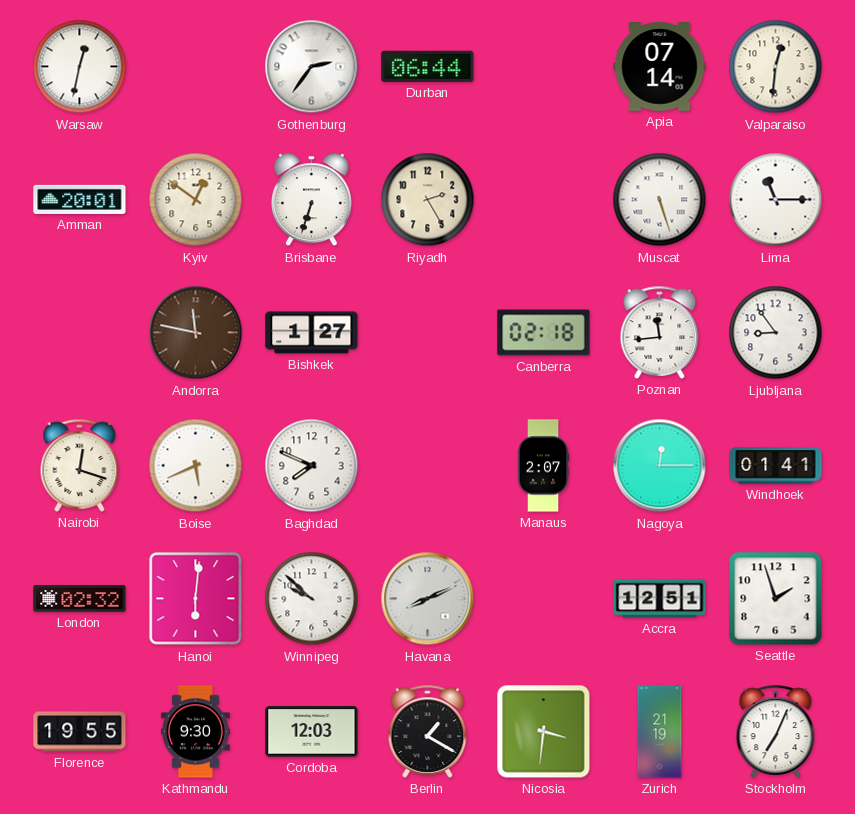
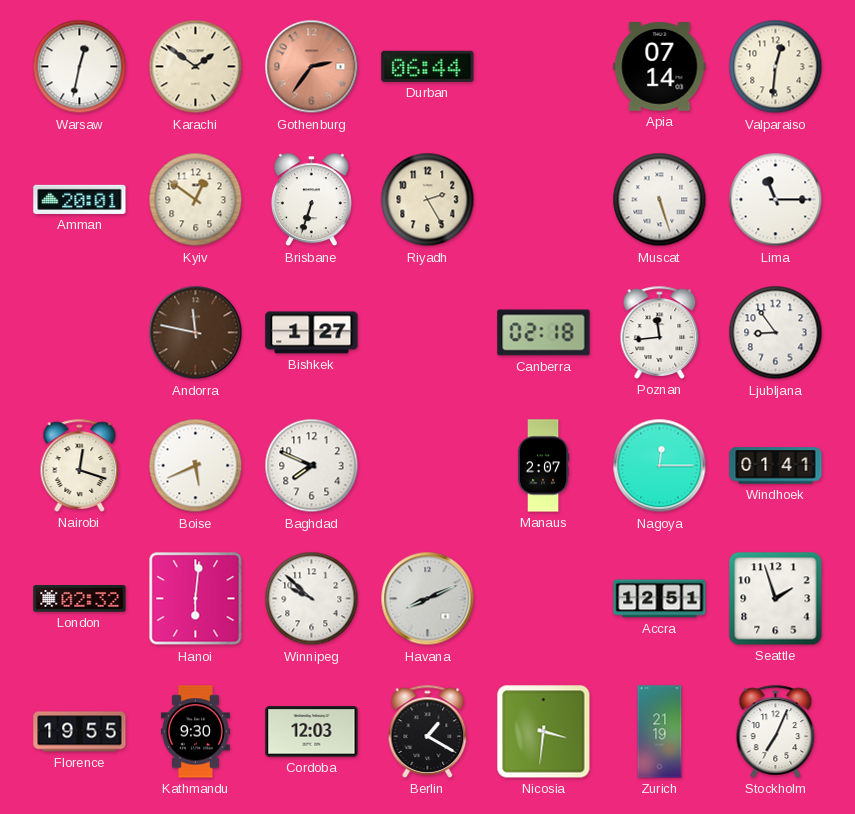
Karachi: none -> 1:51 (196, 67)
Gothenburg dial: white -> salmon (312, 67)
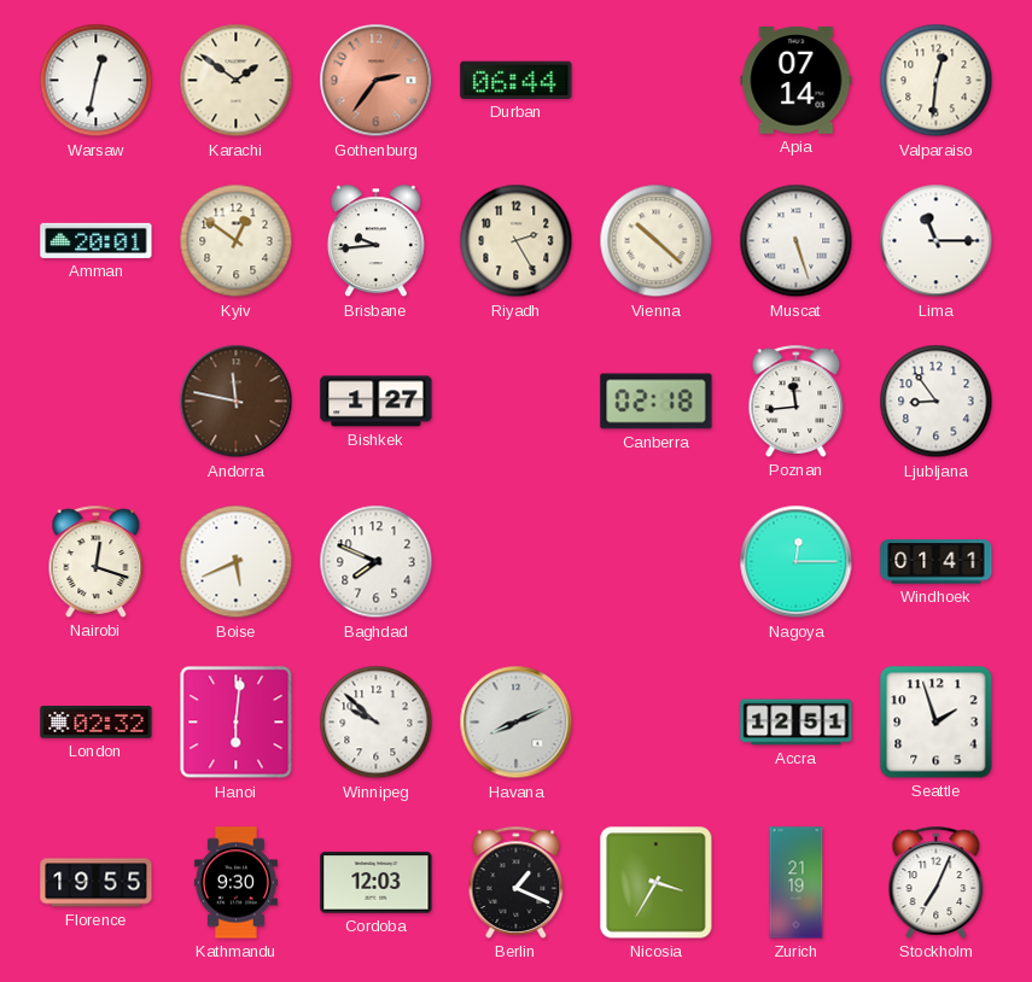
Brisbane: 6:33 -> 9:44 (375, 241)
Vienna: none -> 10:22 (657, 241)
Manaus: 2:07 -> none (543, 466)
Berlin: 1:20 -> 1:19 (517, 882)
Nicosia: 3:31 -> 3:35 (657, 883)
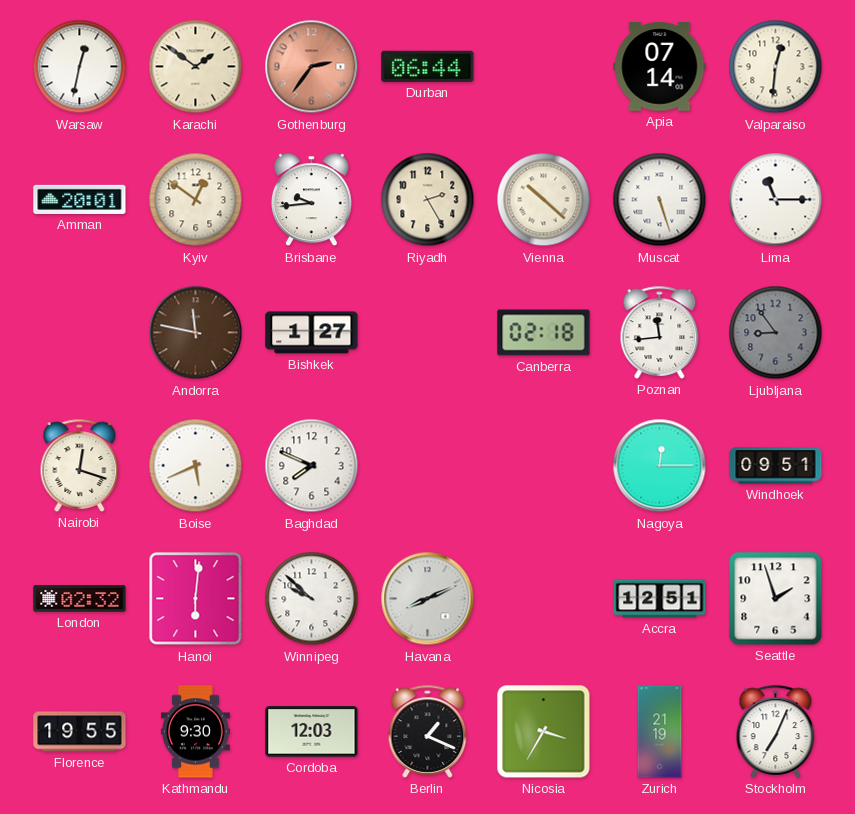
Ljubljana dial: white -> grey (776, 333)
Windhoek: 01:41 -> 09:51 (776, 466)
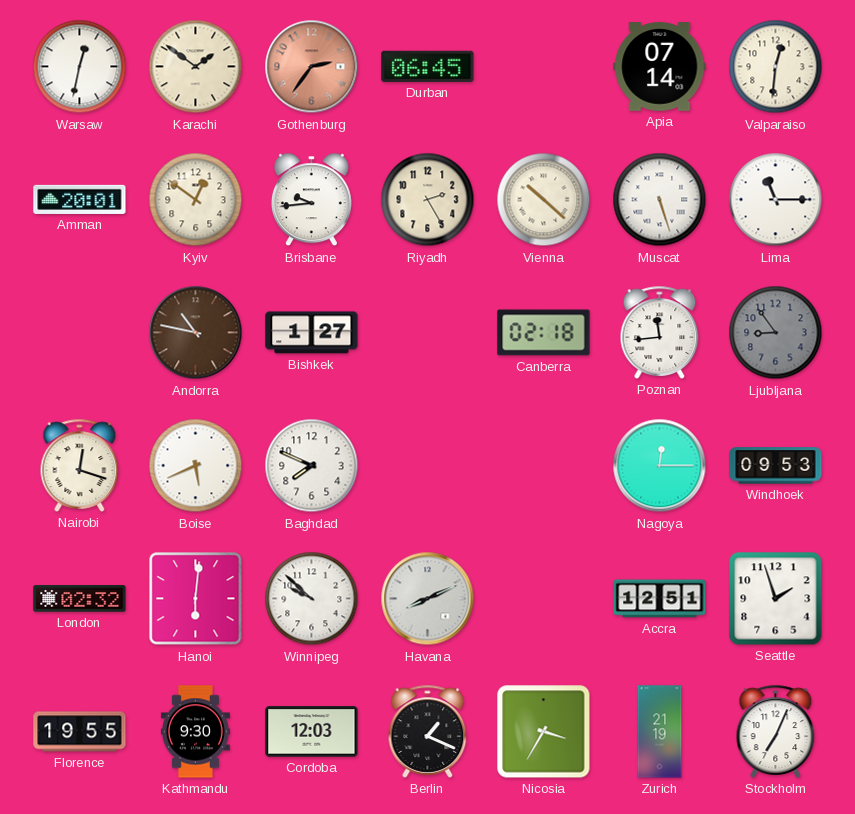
Durban: 06:44 -> 06:45 (428, 66)
Andorra: 11:47 -> 10:47 (196, 333)
Windhoek: 09:51 -> 09:53 (776, 466)
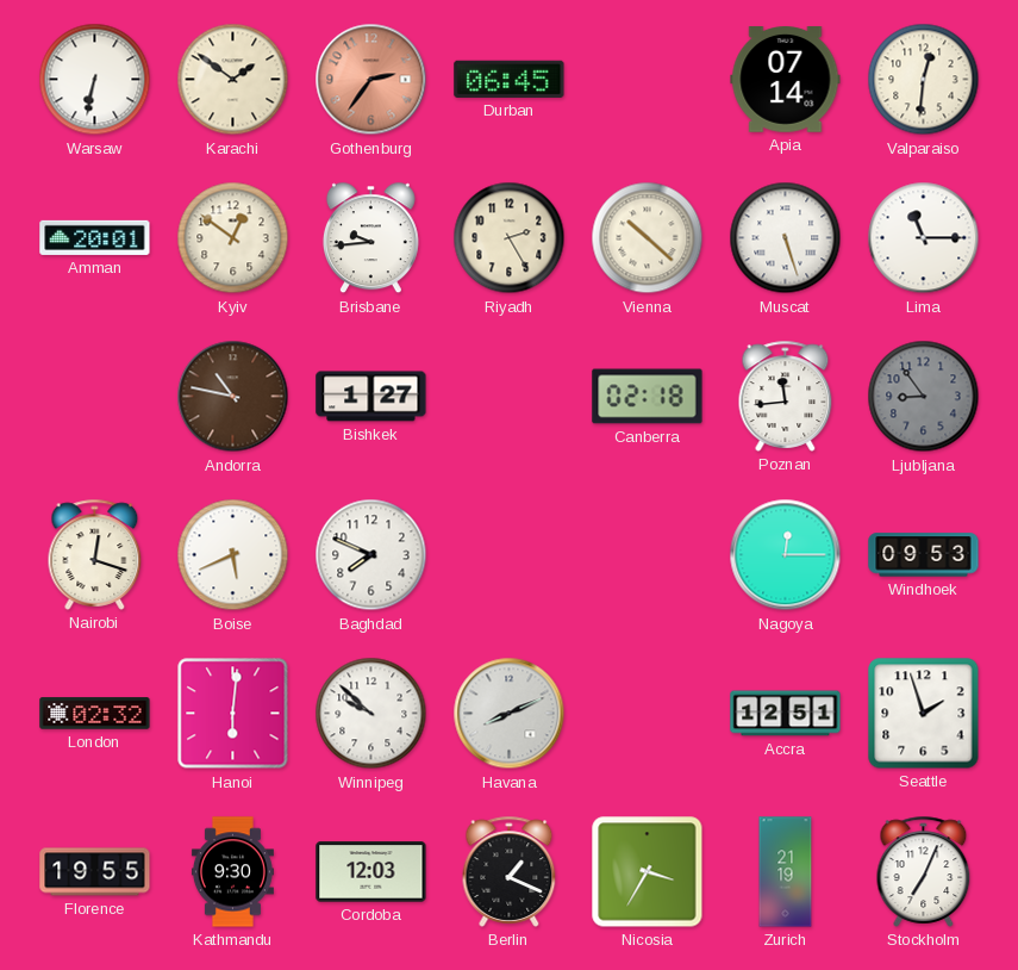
Warsaw: 12:32 -> 6:32 (95, 80)
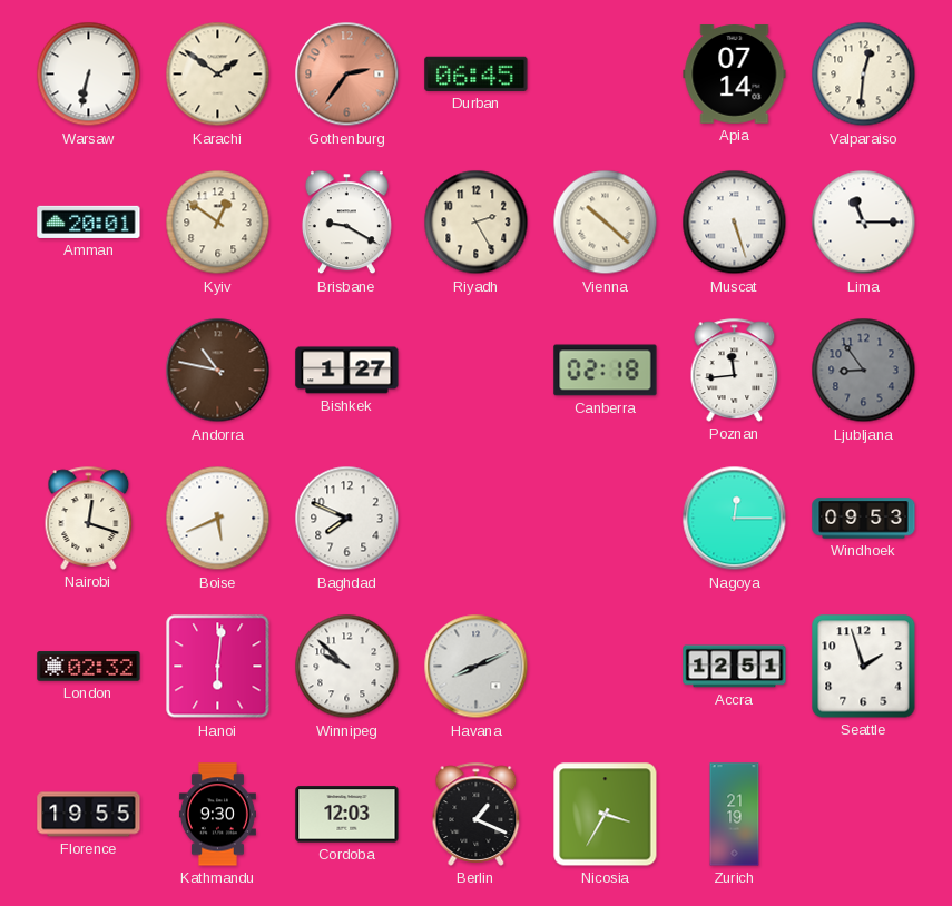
Brisbane: 9:44 -> 9:20 (346, 223)
Stockholm: 7:04 -> none (924, 871)
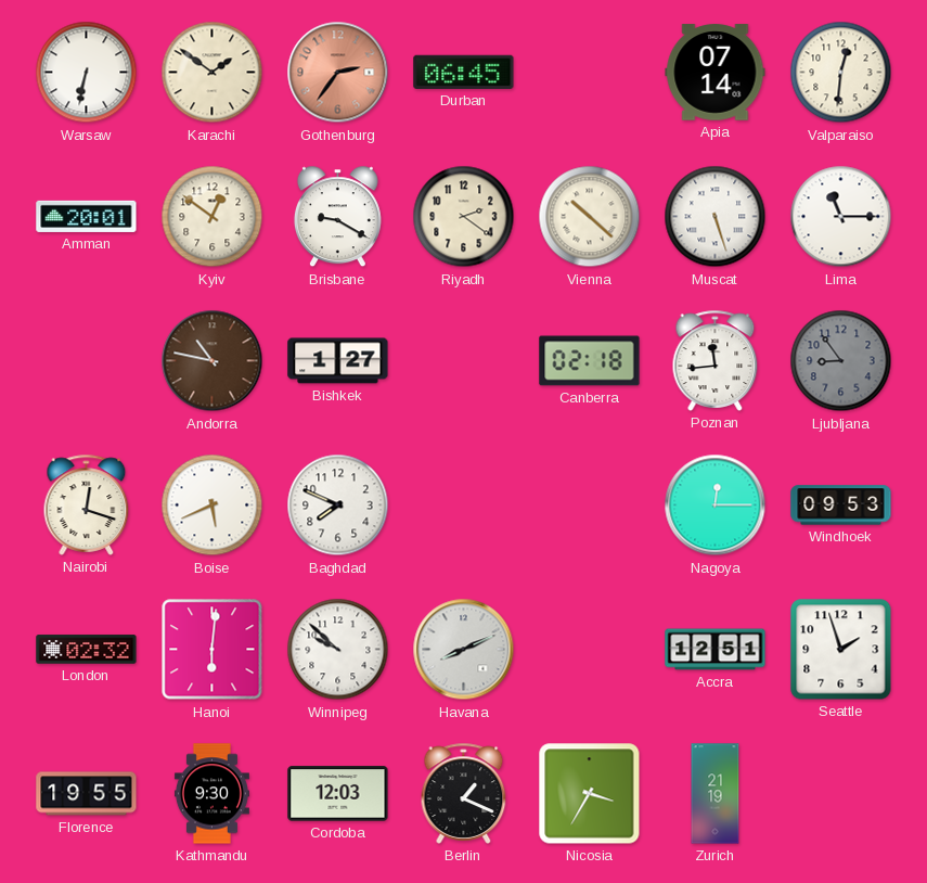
Riyadh: 2:25 -> 2:21 (464, 217)
